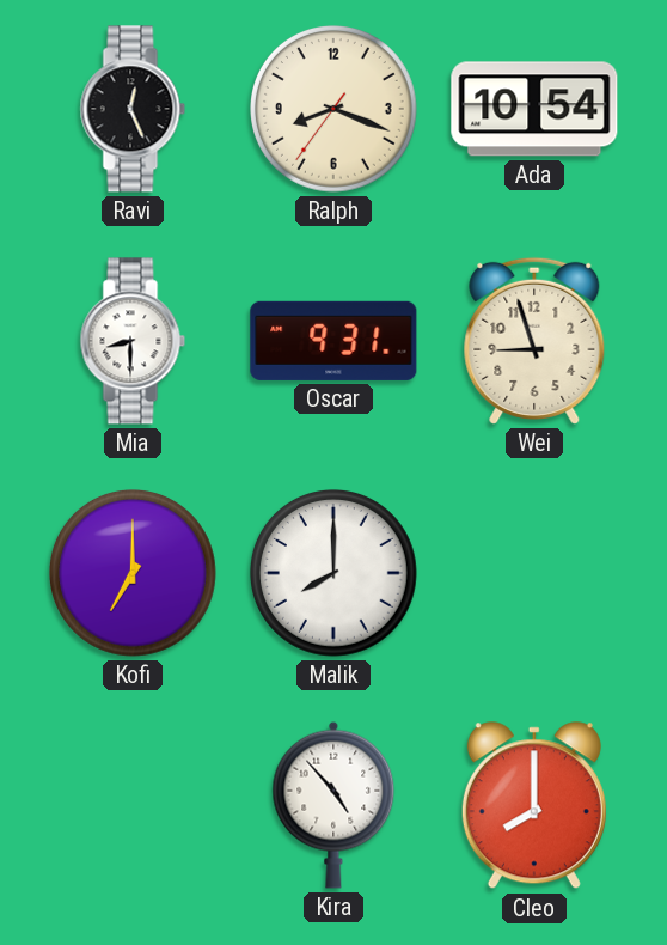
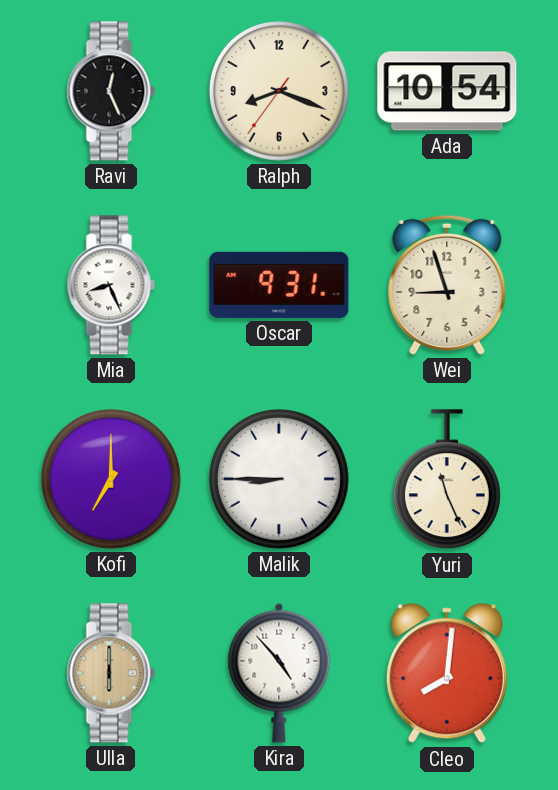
Mia: 8:30 -> 8:26 (111, 285)
Malik: 8:00 -> 8:45 (280, 480)
Yuri: none -> 11:26 (447, 480)
Ulla: none -> 6:00 (111, 673)
Cleo: 8:00 -> 8:01 (447, 674)
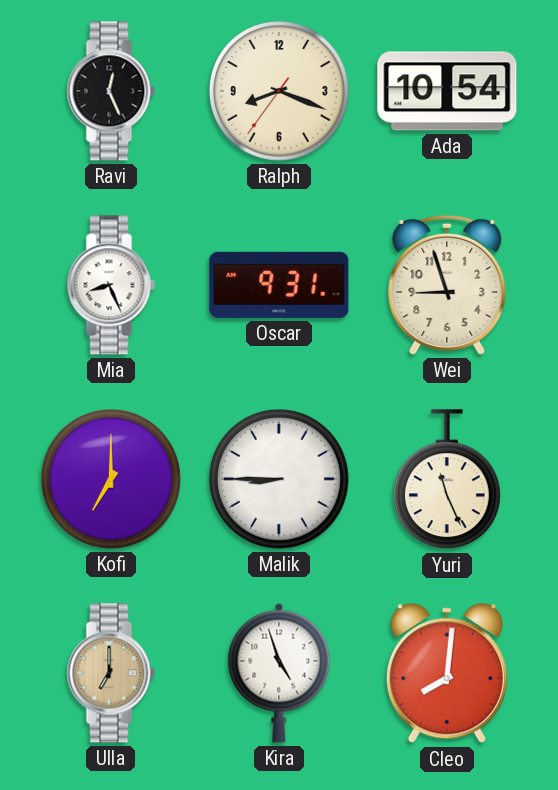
Ulla: 6:00 -> 7:00 (111, 673)
Kira: 4:53 -> 4:57 (279, 673)
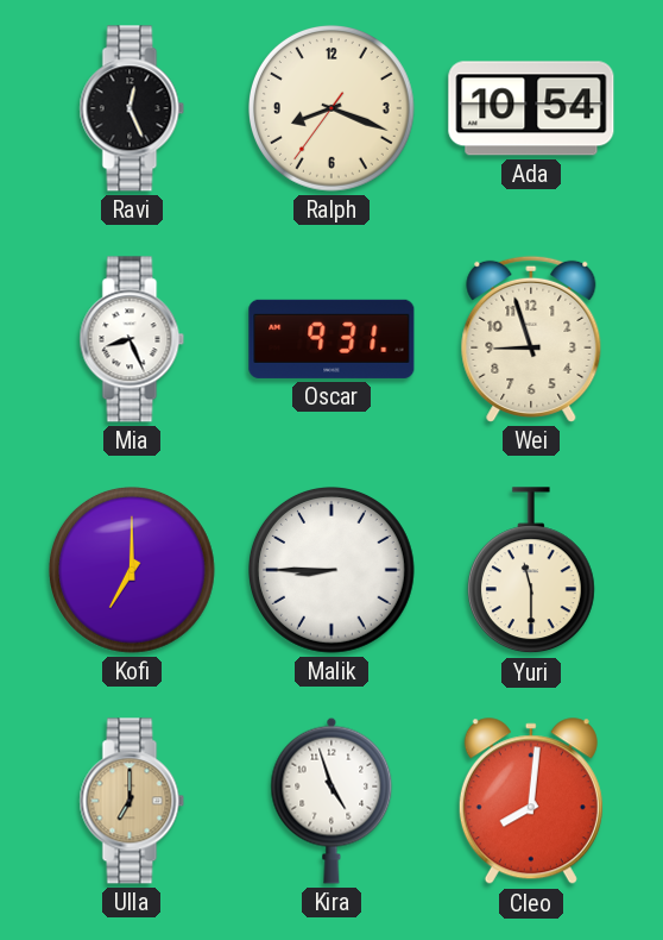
Yuri: 11:26 -> 11:30 (531, 571)
